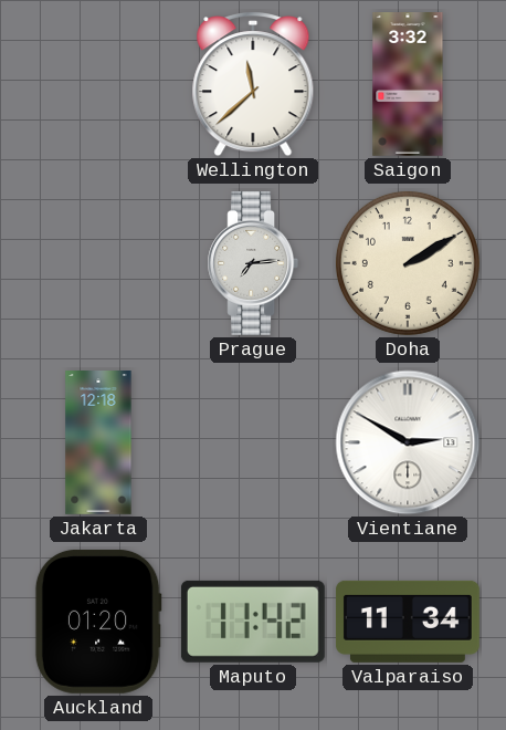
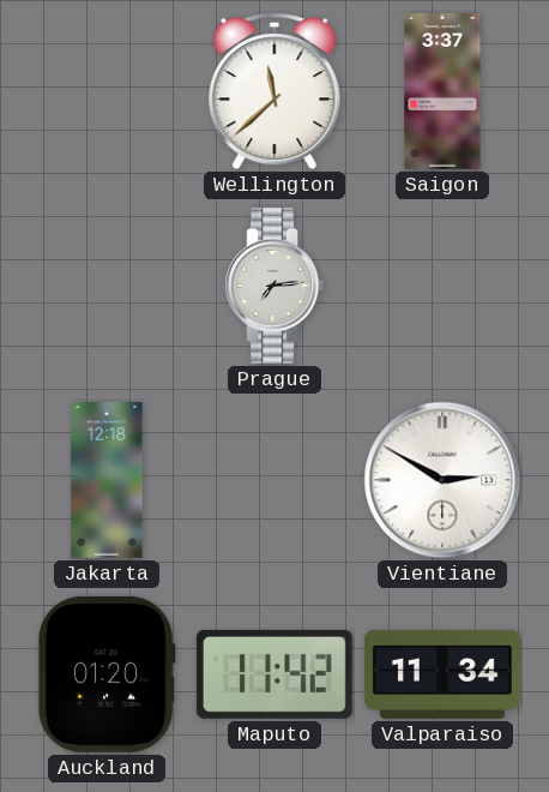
Saigon: 3:32 -> 3:37 (442, 92)
Doha: 2:10 -> none (408, 263)
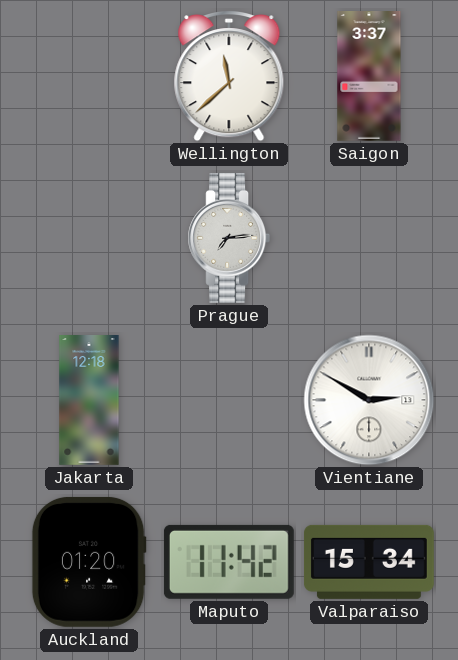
Valparaiso: 11:34 -> 15:34 (369, 562)
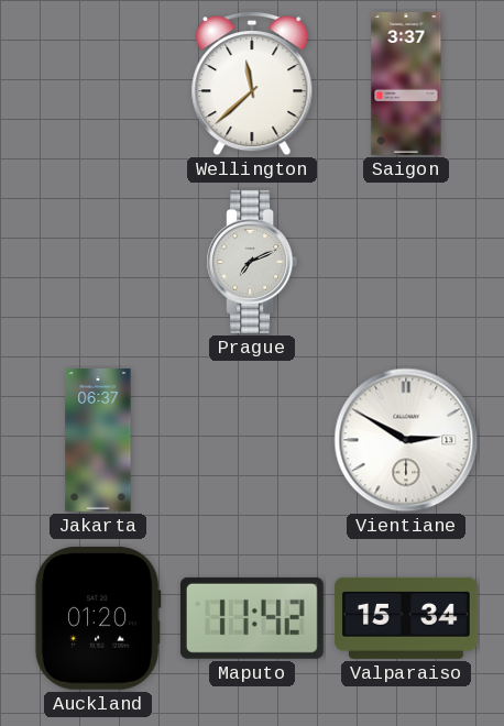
Prague: 7:14 -> 7:11 (252, 262)
Jakarta: 12:18 -> 06:37 (98, 441)
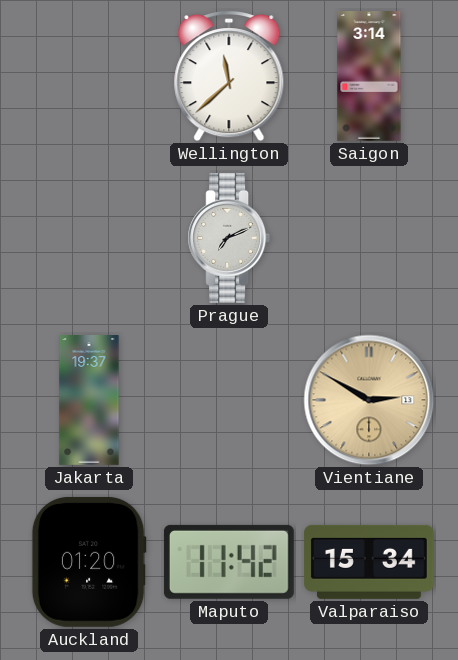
Saigon: 3:37 -> 3:14 (369, 77)
Jakarta: 06:37 -> 19:37 (89, 401)
Vientiane dial: white -> champagne (369, 400)
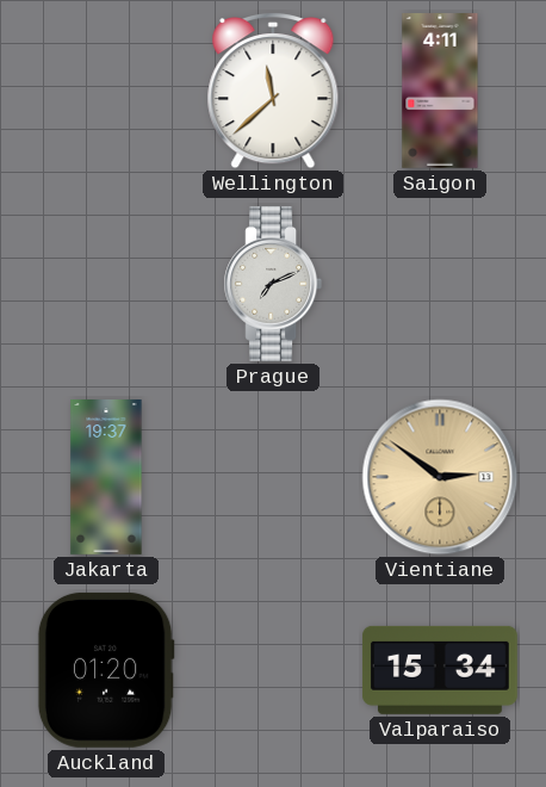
Saigon: 3:14 -> 4:11 (440, 92)
Vientiane: 2:50 -> 2:51 (440, 477)
Maputo: 11:42 -> none (229, 562)
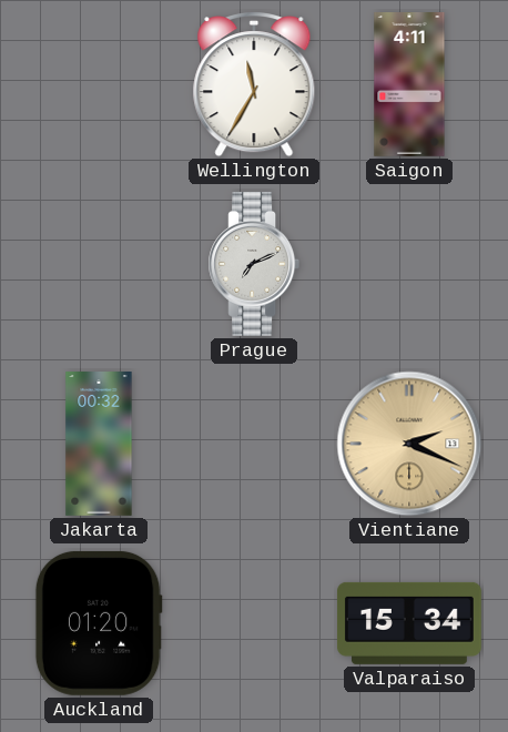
Wellington: 11:38 -> 11:35 (254, 85)
Jakarta: 19:37 -> 00:32 (99, 445)
Vientiane: 2:51 -> 2:19 (409, 444)
